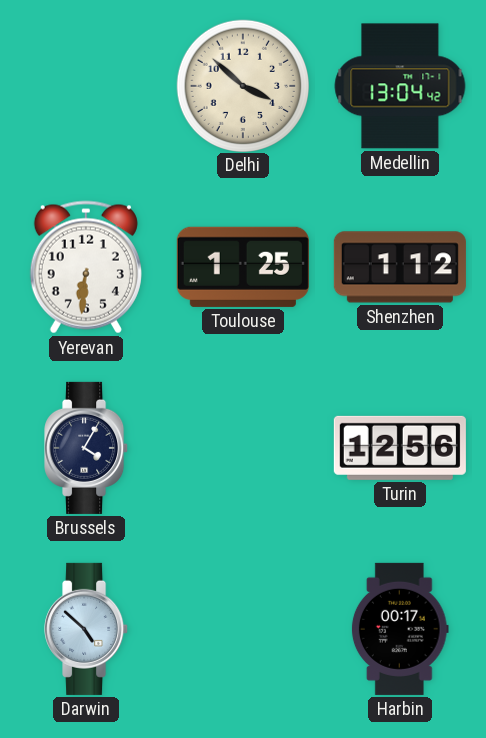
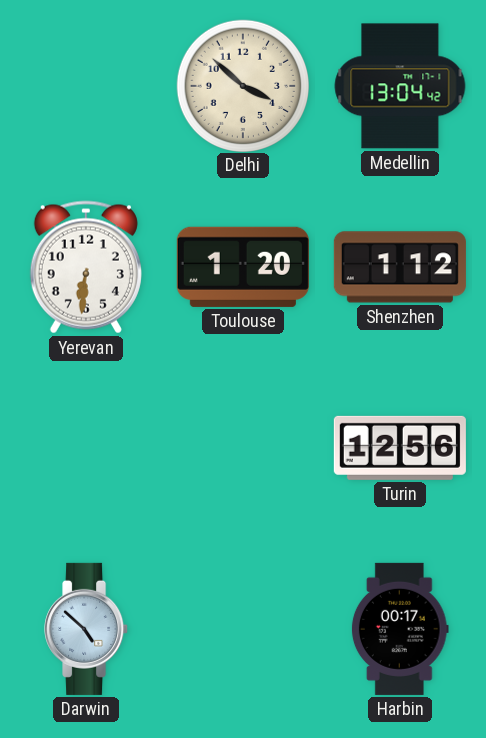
Toulouse: 1:25 -> 1:20 (243, 267)
Brussels: 4:05 -> none (87, 448)
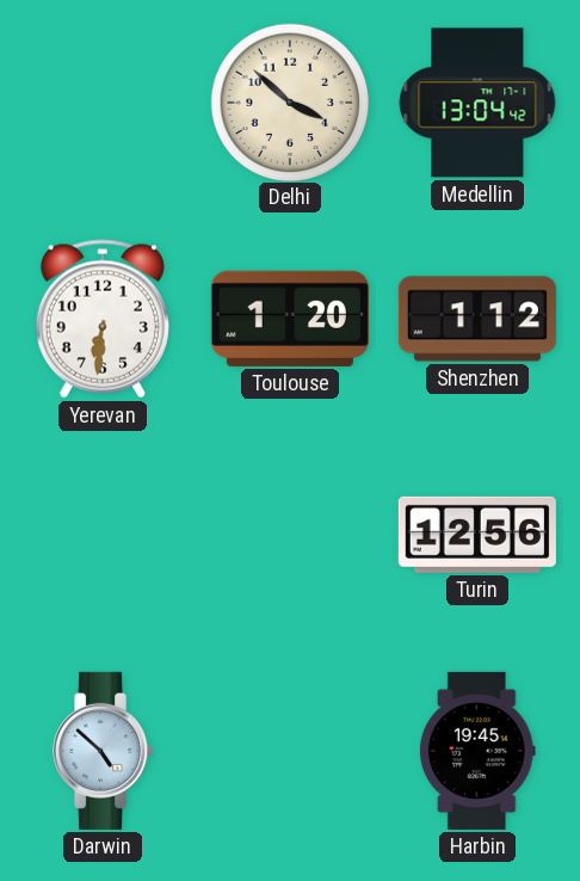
Harbin: 00:17 -> 19:45 (477, 751)
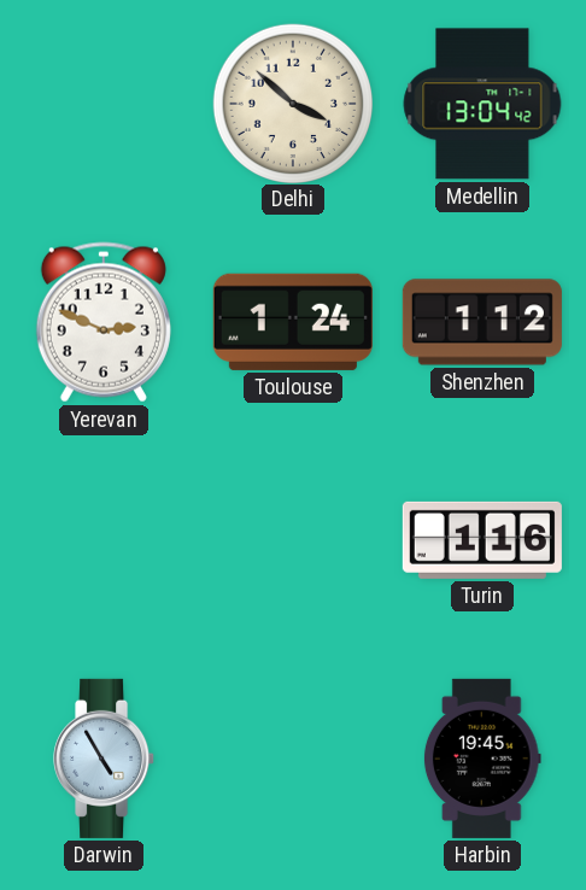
Yerevan: 6:31 -> 2:49 (104, 322)
Toulouse: 1:20 -> 1:24 (293, 322)
Turin: 12:56 -> 1:16 (482, 540)
Darwin: 4:52 -> 4:55 (105, 759)
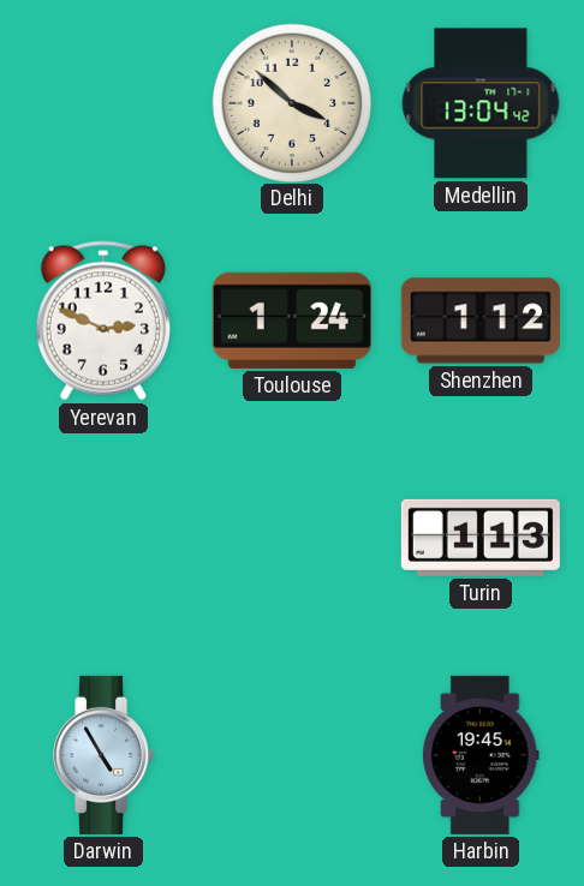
Turin: 1:16 -> 1:13 (481, 538)
